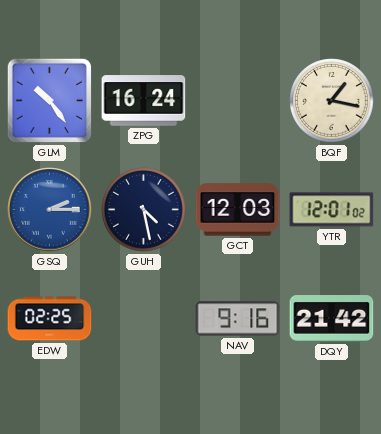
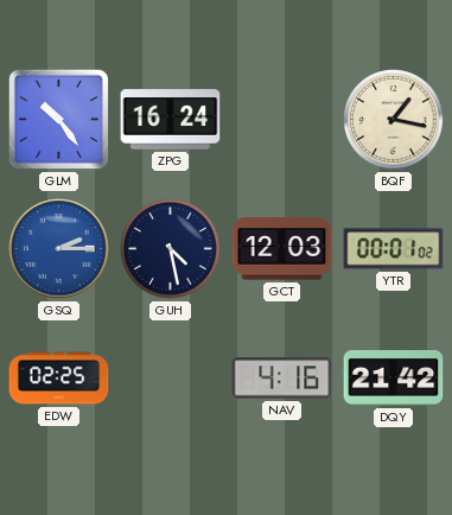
YTR: 12:01 -> 00:01 (394, 249)
NAV: 9:16 -> 4:16 (282, 379)
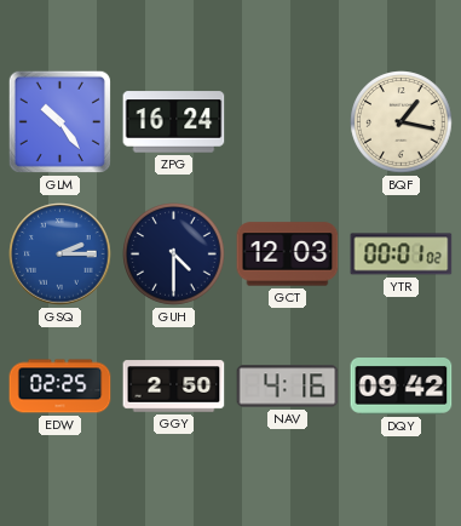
GUH: 4:28 -> 4:30 (174, 255)
GGY: none -> 2:50 (174, 387)
DQY: 21:42 -> 09:42 (402, 387)
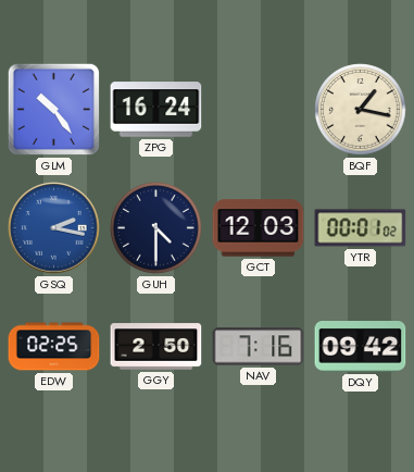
GSQ: 2:15 -> 2:17 (54, 228)
NAV: 4:16 -> 7:16 (259, 347)
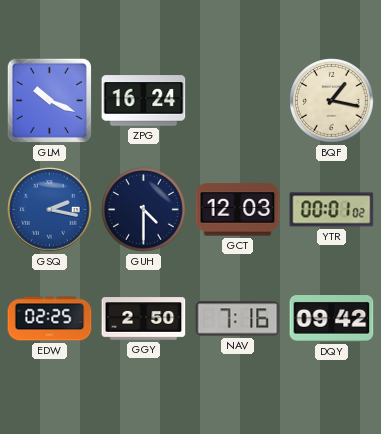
GLM: 10:24 -> 10:19 (49, 100)
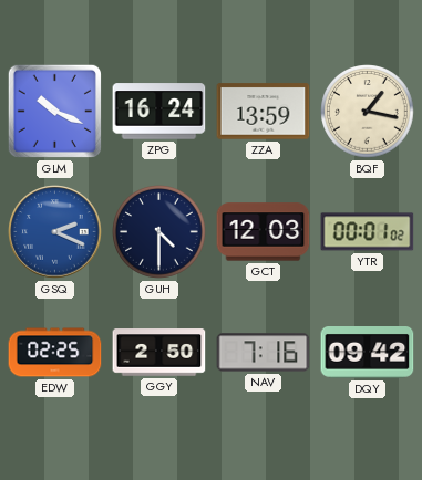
ZZA: none -> 13:59 (264, 112)
GSQ: 2:17 -> 2:19 (55, 232)
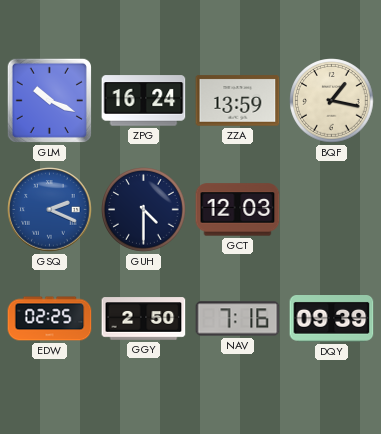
YTR: 00:01 -> none (368, 232)
DQY: 09:42 -> 09:39 (332, 319)
